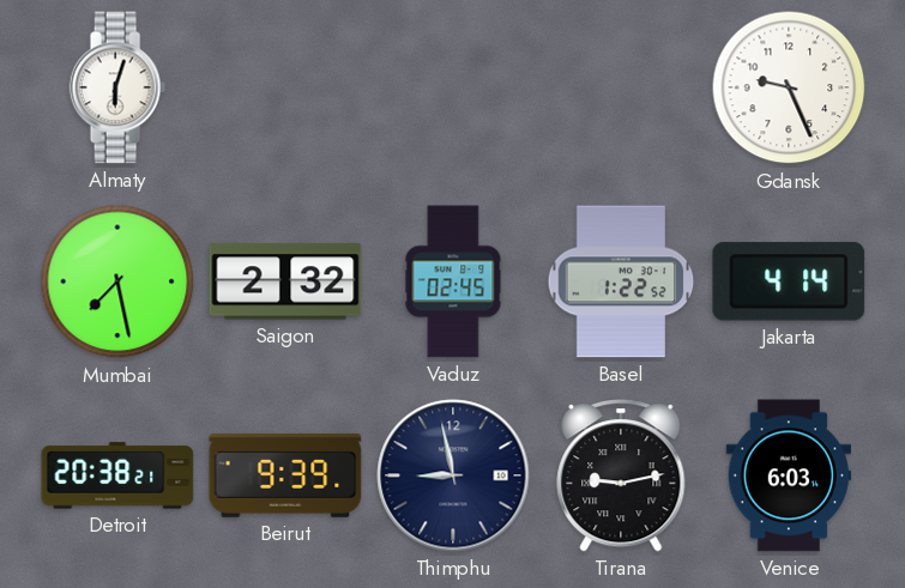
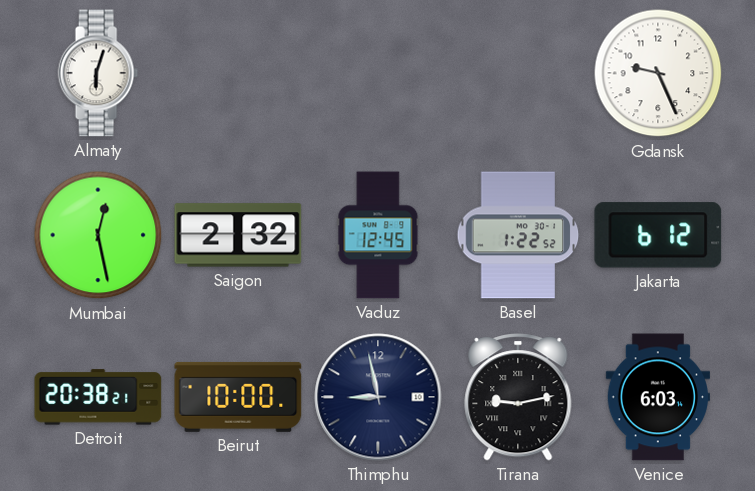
Mumbai: 7:28 -> 12:28 (98, 235)
Vaduz: 02:45 -> 12:45 (378, 235)
Jakarta: 4:14 -> 6:12 (658, 235)
Beirut: 9:39 -> 10:00 (238, 397)
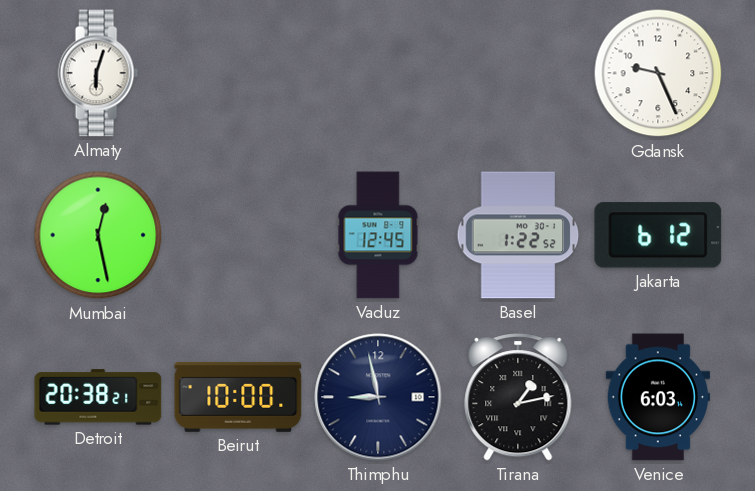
Saigon: 2:32 -> none (238, 235)
Tirana: 9:13 -> 1:13 (518, 397)
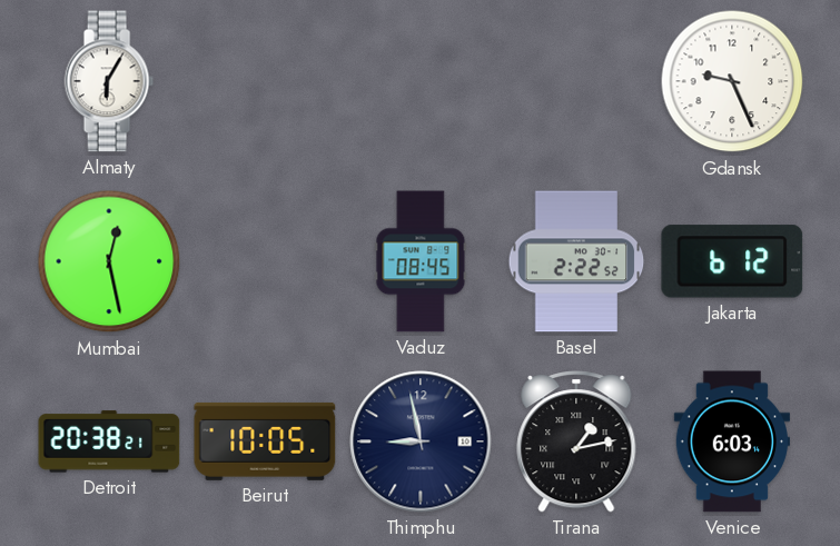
Almaty: 6:03 -> 6:05 (109, 81)
Vaduz: 12:45 -> 08:45 (421, 261)
Basel: 1:22 -> 2:22 (576, 261)
Beirut: 10:00 -> 10:05 (265, 441)
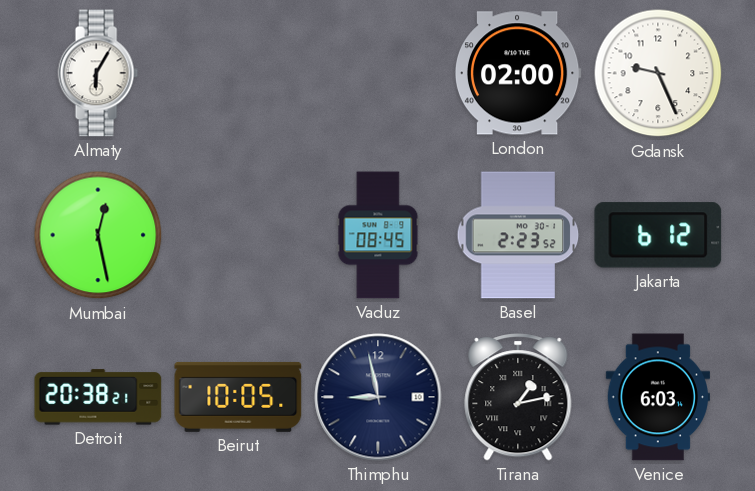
London: none -> 02:00 (518, 73)
Basel: 2:22 -> 2:23 (518, 235)
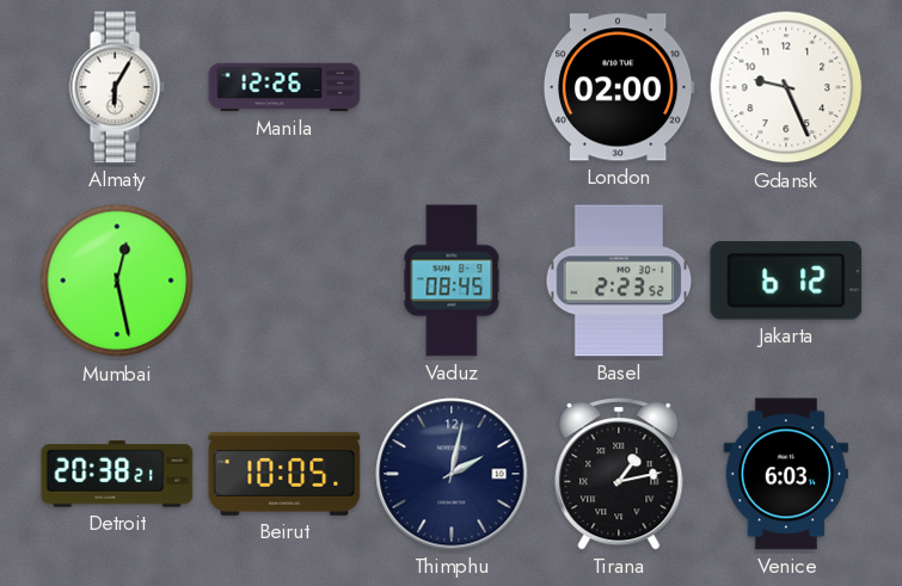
Manila: none -> 12:26 (284, 87)
Thimphu: 8:58 -> 2:02 (452, 474)
